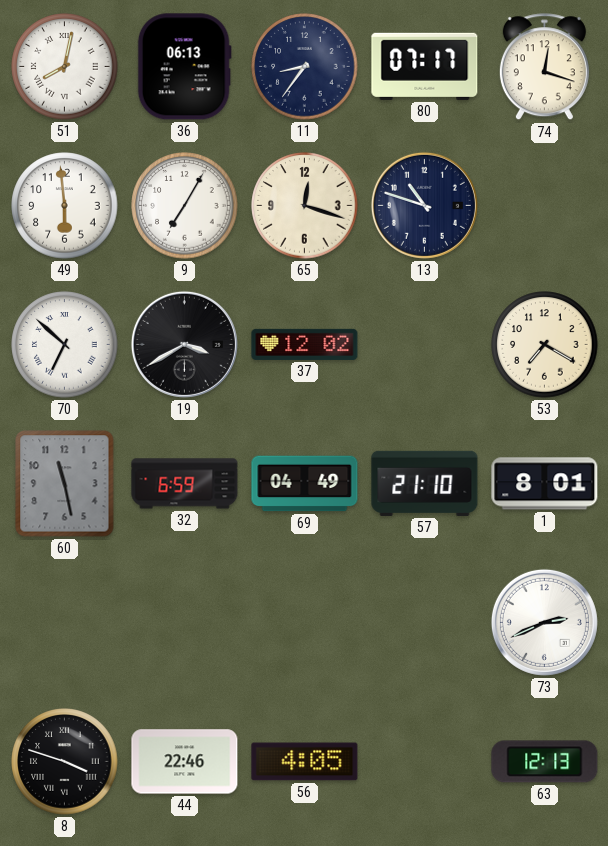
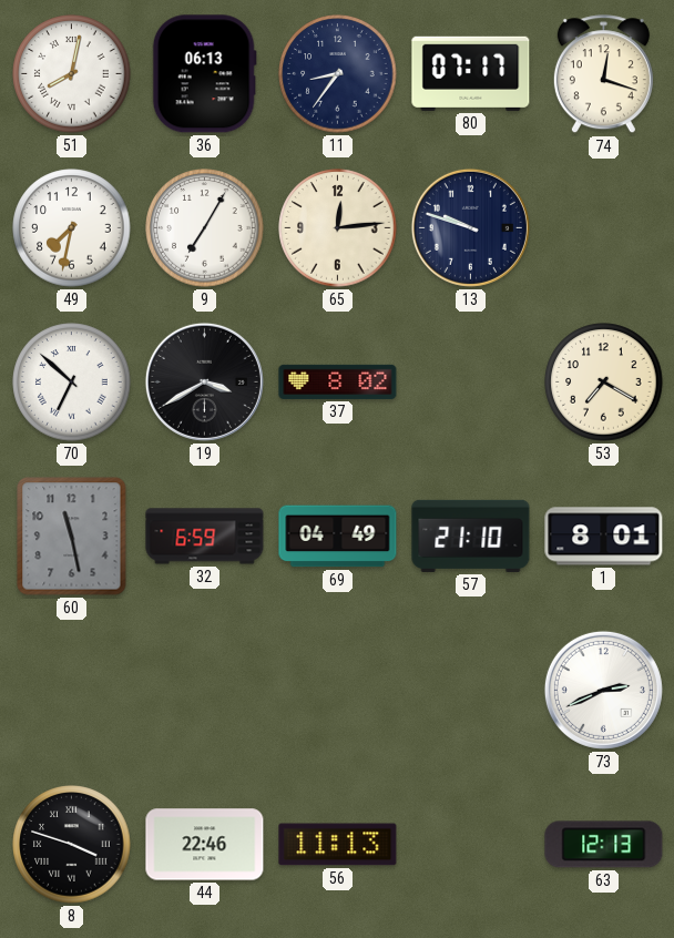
49: 5:59 -> 7:32 (72, 228)
65: 12:18 -> 12:14 (338, 228)
13: 10:48 -> 9:48 (470, 227)
37: 12:02 -> 8:02 (338, 381)
56: 4:05 -> 11:13 (338, 845)
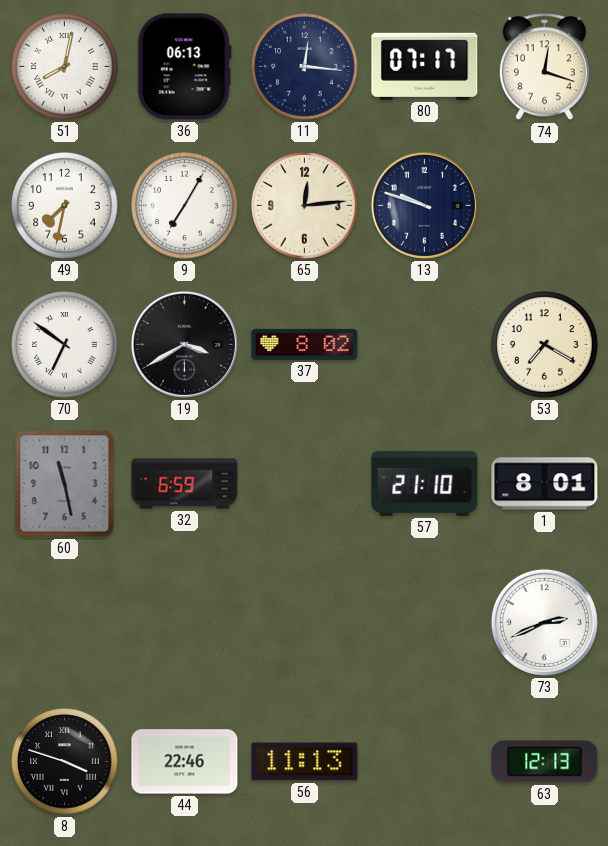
11: 8:36 -> 12:16 (305, 67)
70: 6:52 -> 6:51 (65, 345)
69: 04:49 -> none (338, 537)
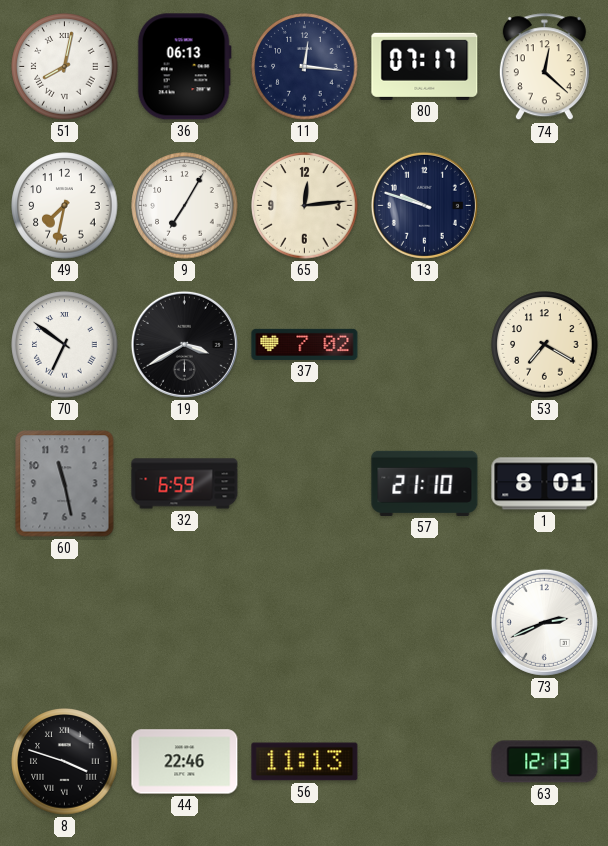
74: 12:18 -> 12:22 (544, 67)
37: 8:02 -> 7:02 (305, 344)
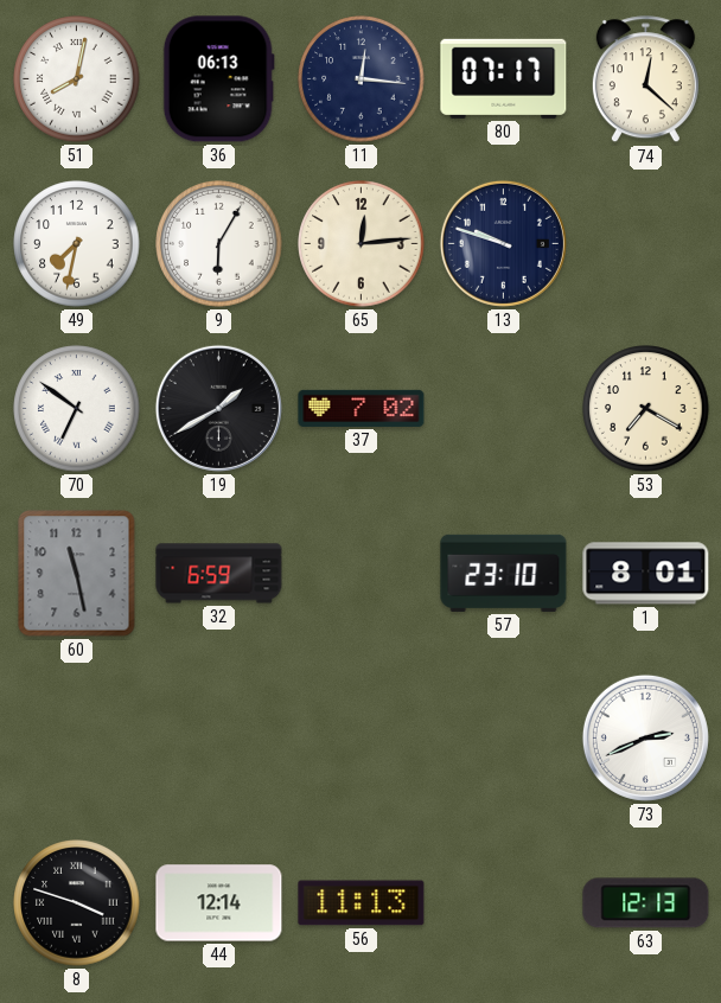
9: 7:05 -> 6:05 (219, 244)
19: 3:40 -> 1:40 (218, 408)
57: 21:10 -> 23:10 (504, 573)
44: 22:46 -> 12:14 (219, 903)
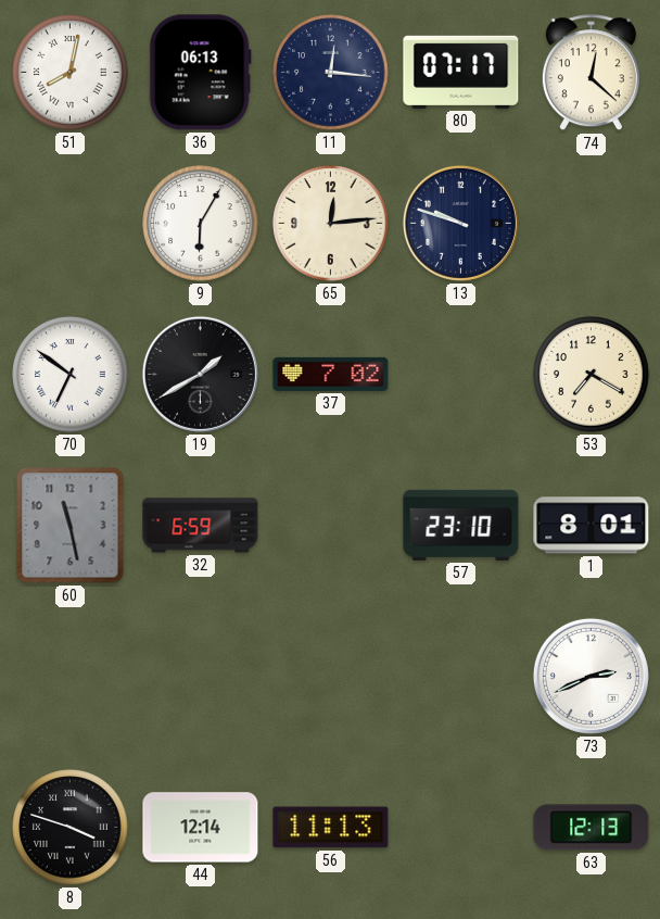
49: 7:32 -> none (77, 244)
